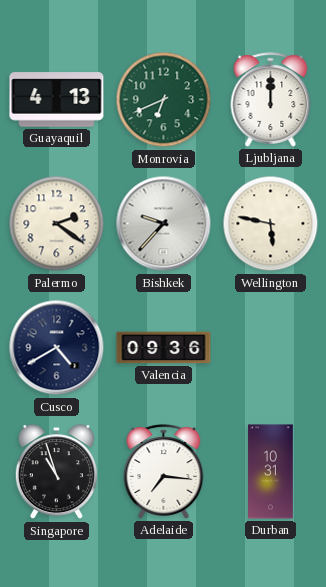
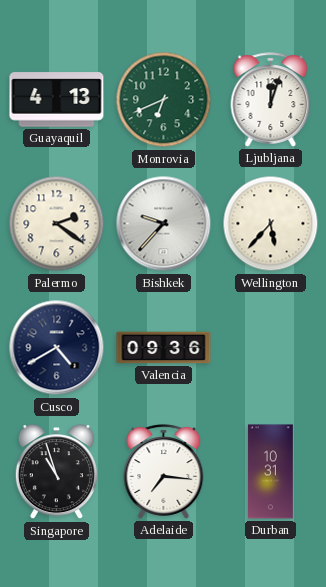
Ljubljana: 12:00 -> 12:03 (271, 100)
Wellington: 5:47 -> 5:37 (271, 224)
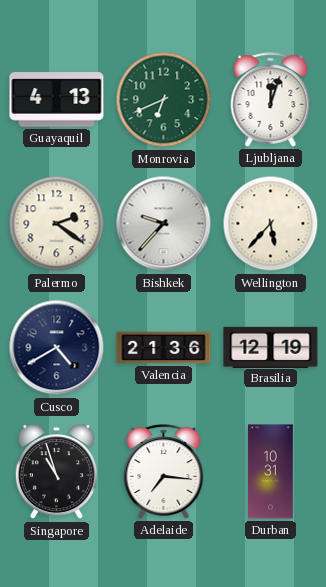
Valencia: 09:36 -> 21:36 (164, 348)
Brasilia: none -> 12:19 (271, 347)
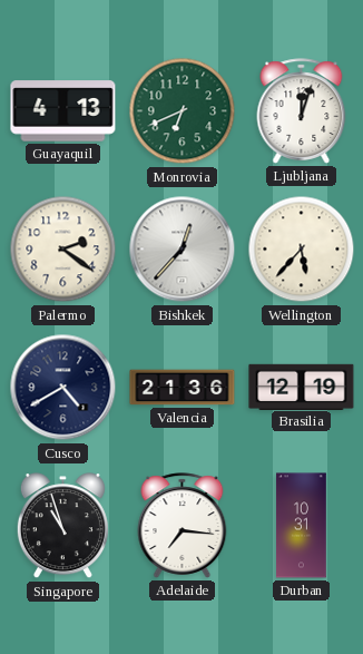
Bishkek: 9:37 -> 12:37 (183, 250)
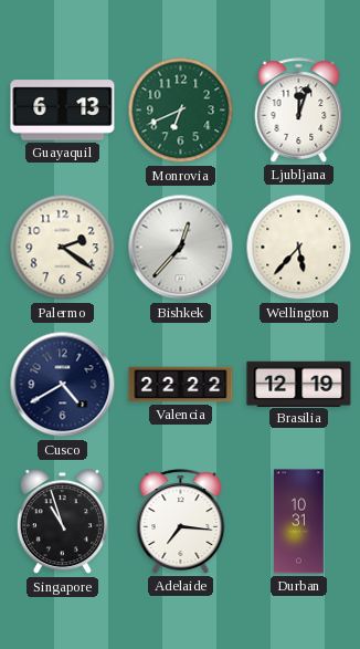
Guayaquil: 4:13 -> 6:13 (63, 111)
Valencia: 21:36 -> 22:22 (181, 385)
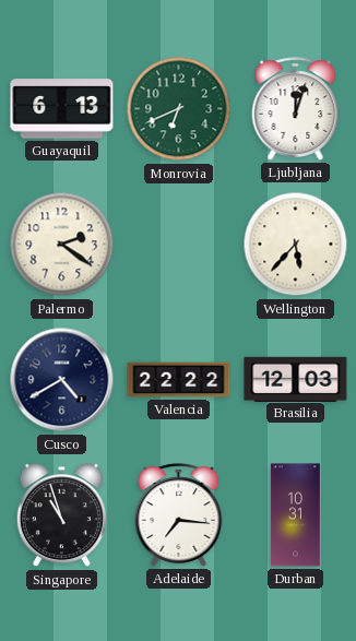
Bishkek: 12:37 -> none (181, 248)
Brasilia: 12:19 -> 12:03 (296, 379)
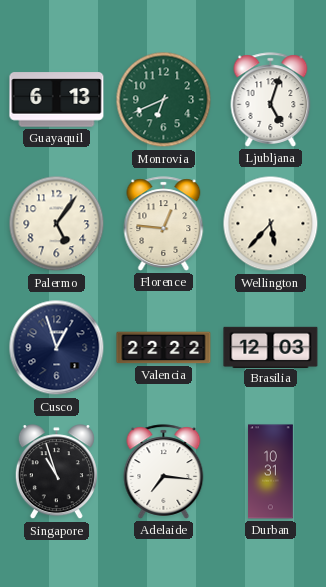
Ljubljana: 12:03 -> 5:03 (271, 100)
Palermo: 2:21 -> 5:06 (57, 224)
Florence: none -> 12:46 (164, 224)
Cusco: 4:40 -> 12:57 (57, 348)
